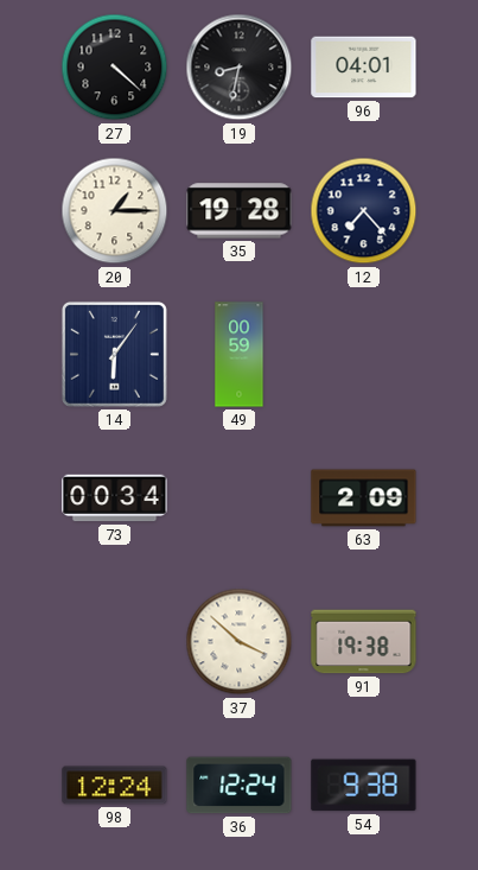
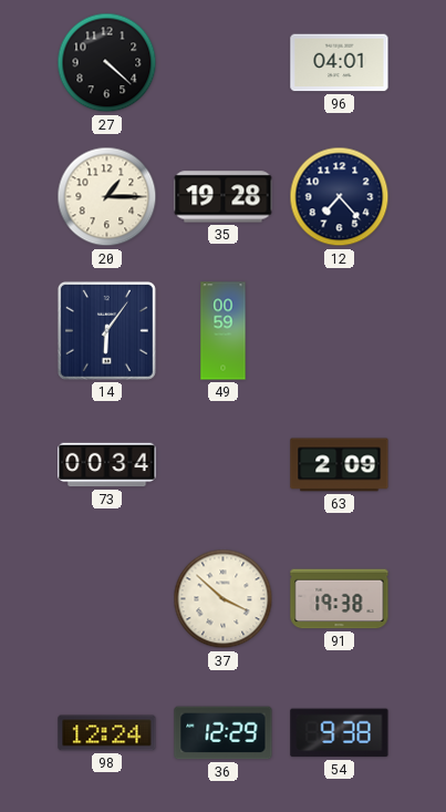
19: 8:32 -> none (240, 68)
36: 12:24 -> 12:29 (224, 733)
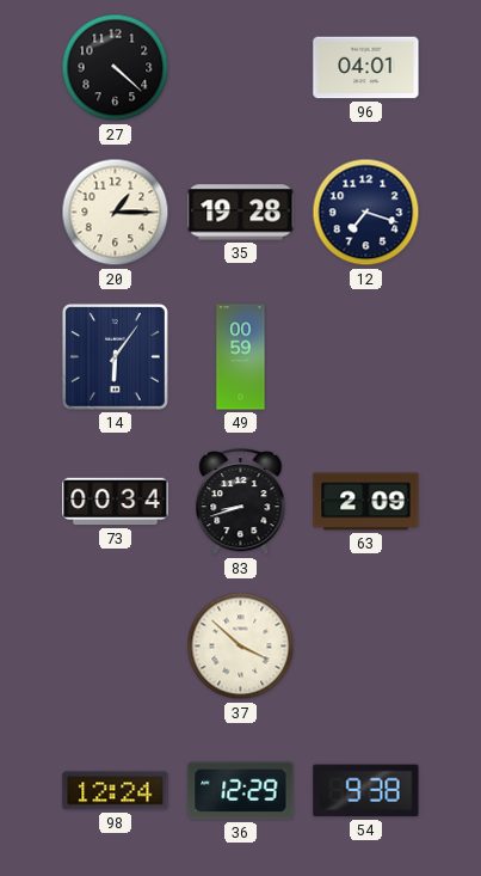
12: 7:23 -> 7:18 (366, 213)
83: none -> 8:42 (241, 502)
91: 19:38 -> none (340, 599)
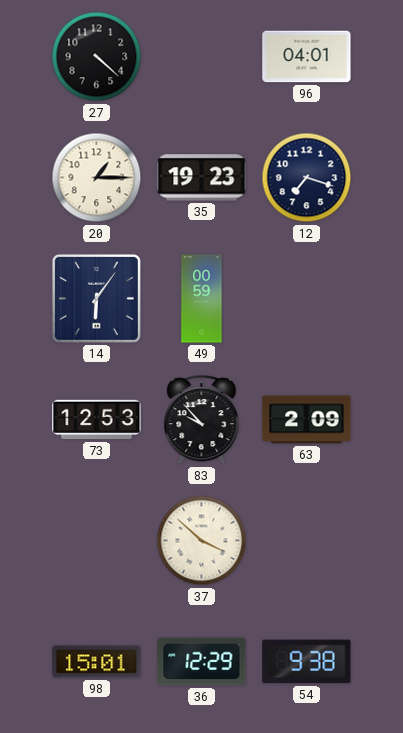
35: 19:28 -> 19:23 (202, 178)
73: 00:34 -> 12:53 (97, 420)
83: 8:42 -> 9:53 (202, 420)
98: 12:24 -> 15:01 (97, 662)
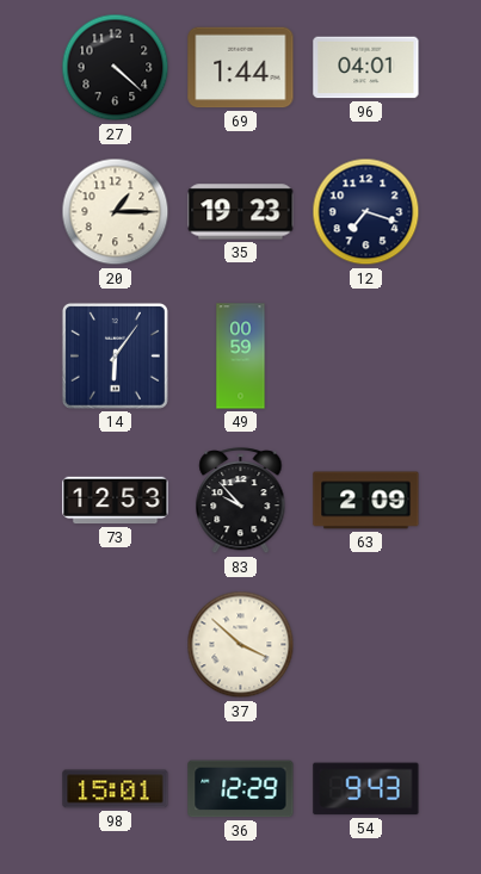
69: none -> 1:44 (241, 68)
54: 9:38 -> 9:43 (366, 789)
